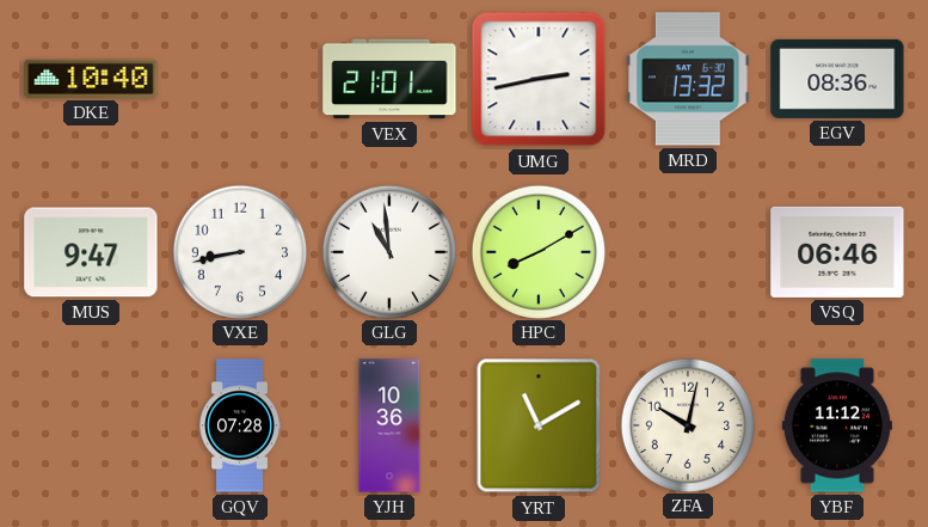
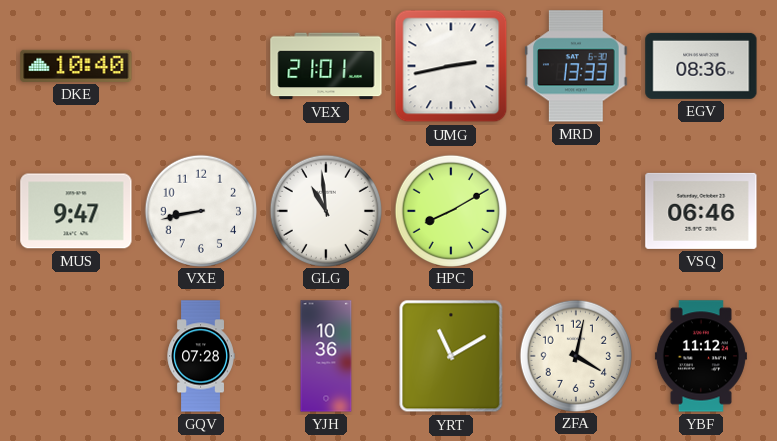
MRD: 13:32 -> 13:33 (576, 66)
ZFA: 10:02 -> 4:02 (575, 355)
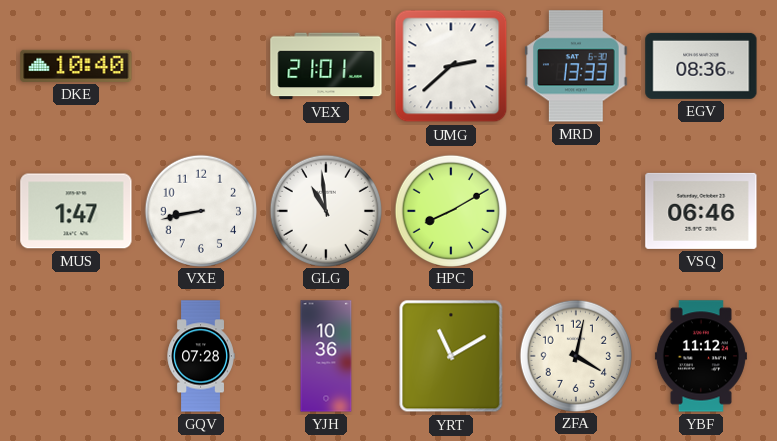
UMG: 2:43 -> 2:38 (451, 66)
MUS: 9:47 -> 1:47 (76, 211)
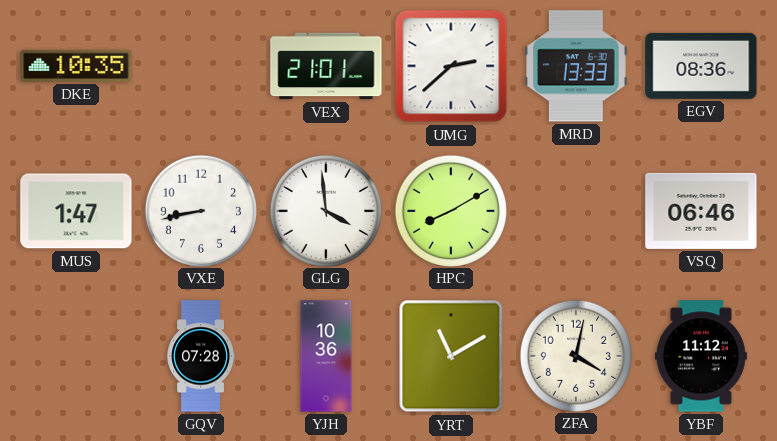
DKE: 10:40 -> 10:35 (76, 66)
GLG: 10:59 -> 3:59 (325, 210)
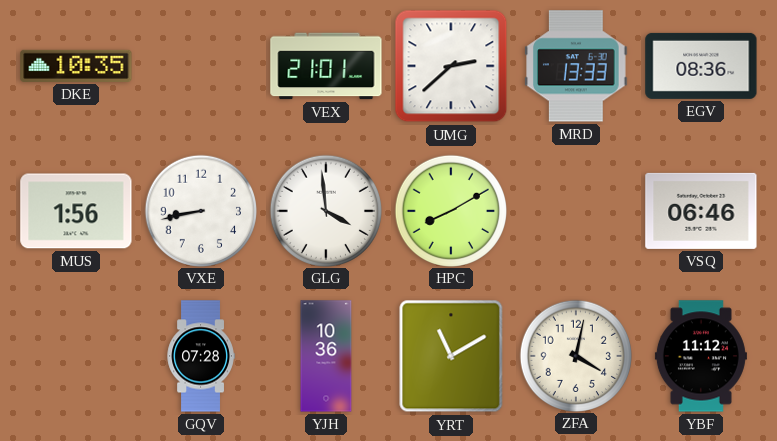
MUS: 1:47 -> 1:56 (76, 211)
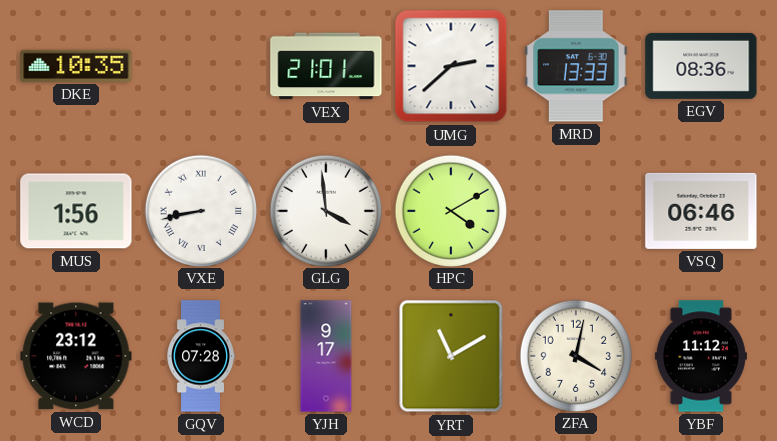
VXE numerals: Arabic -> Roman (200, 210)
HPC: 8:10 -> 4:10 (450, 210)
WCD: none -> 23:12 (76, 356)
YJH: 10:36 -> 9:17 (326, 356)
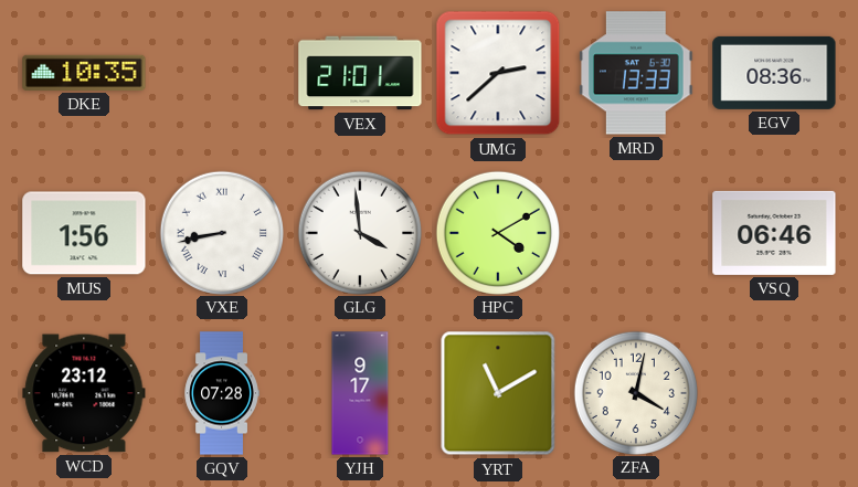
YBF: 11:12 -> none (701, 356)
